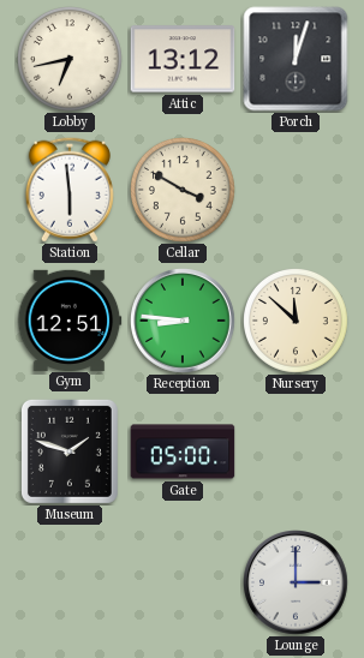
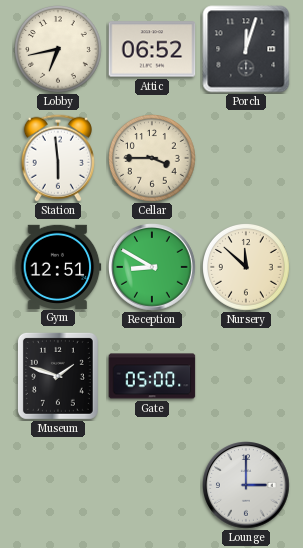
Attic: 13:12 -> 06:52 (152, 49)
Cellar: 3:50 -> 3:45 (153, 159)
Reception: 8:46 -> 8:50 (153, 268)
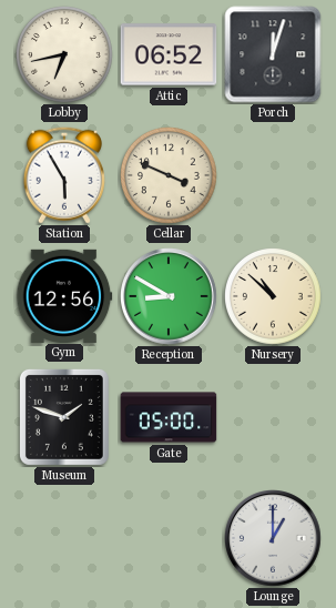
Station: 5:59 -> 5:55 (64, 175)
Cellar: 3:45 -> 3:49 (170, 176)
Gym: 12:51 -> 12:56 (64, 295)
Nursery: 11:52 -> 10:52 (274, 297)
Lounge: 3:00 -> 1:00 (274, 539)
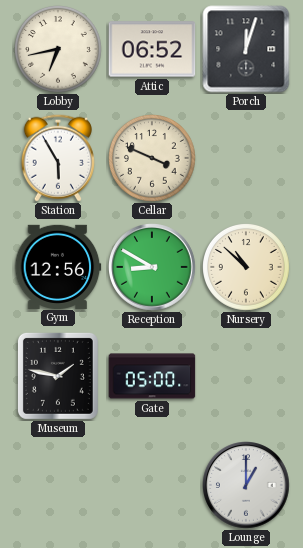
Museum: 1:48 -> 1:47 (58, 376)
